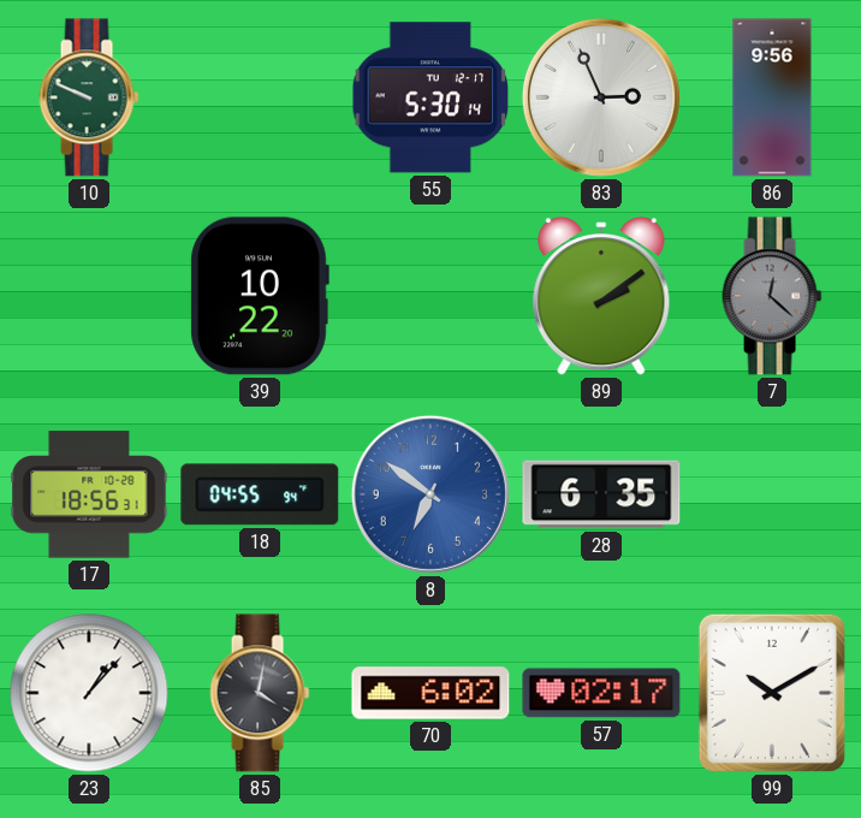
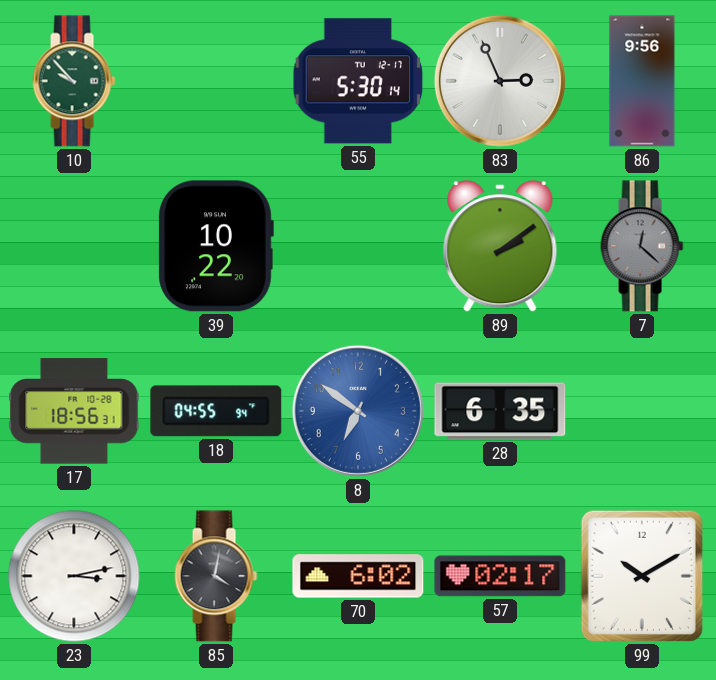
10: 9:49 -> 9:53 (74, 81)
23: 1:07 -> 3:13 (74, 576)
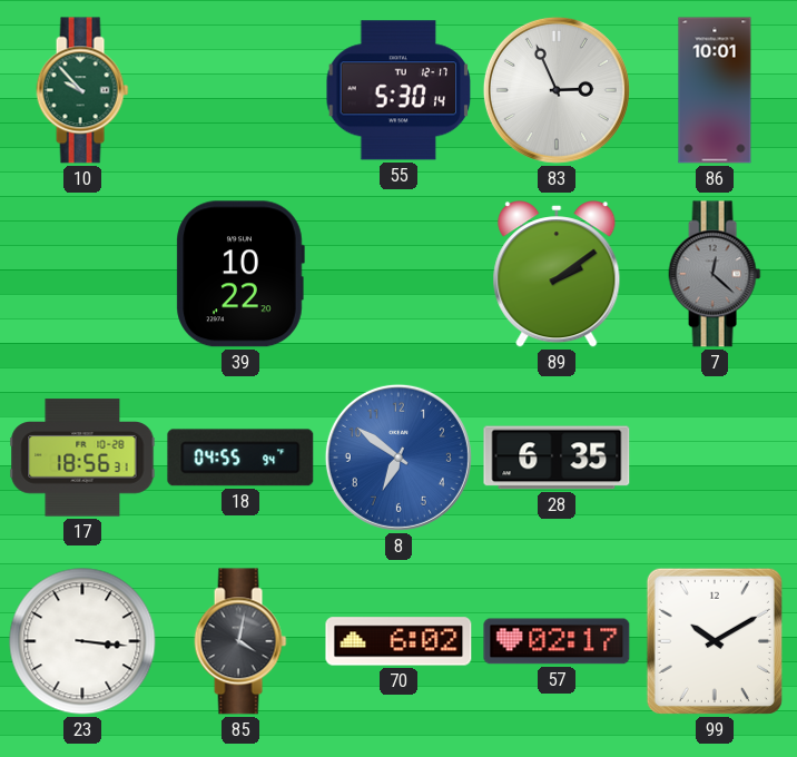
86: 9:56 -> 10:01 (715, 90)
23: 3:13 -> 3:16 (82, 641)
